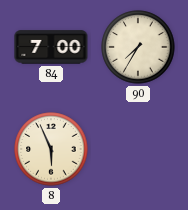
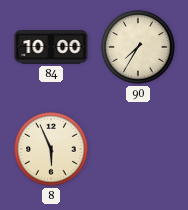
84: 7:00 -> 10:00 (51, 47)
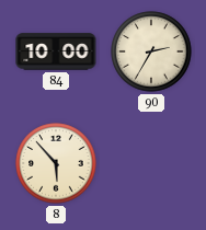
90: 7:35 -> 2:35 (151, 51)
8: 5:56 -> 5:53 (56, 163)
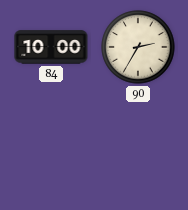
8: 5:53 -> none (56, 163)
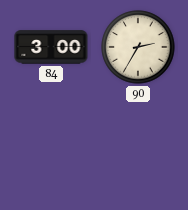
84: 10:00 -> 3:00 (51, 47)
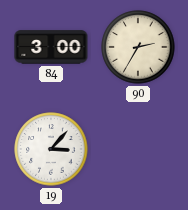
19: none -> 3:07 (51, 149)
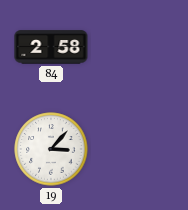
84: 3:00 -> 2:58 (51, 47)
90: 2:35 -> none (138, 47)
